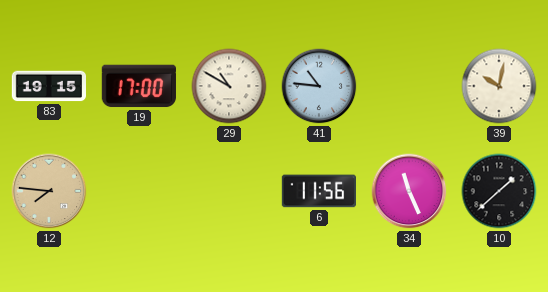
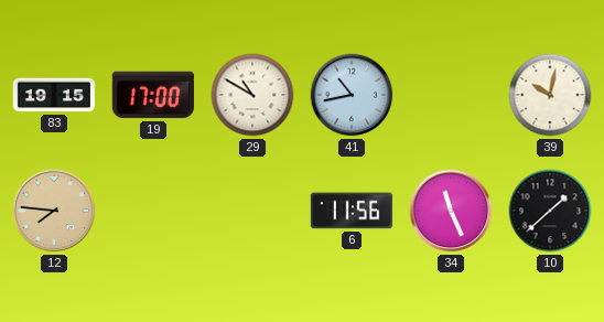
41: 10:46 -> 10:43 (352, 95)
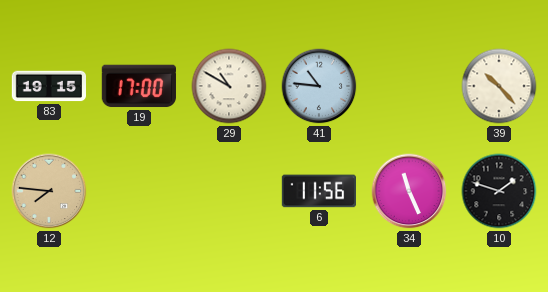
41: 10:43 -> 10:46 (319, 86)
39: 10:02 -> 10:23 (499, 86)
10: 1:38 -> 1:48 (499, 191)
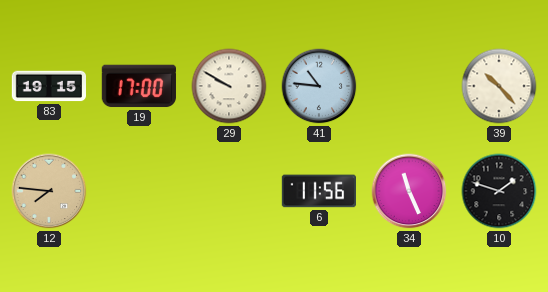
29: 10:50 -> 9:50 (229, 86)
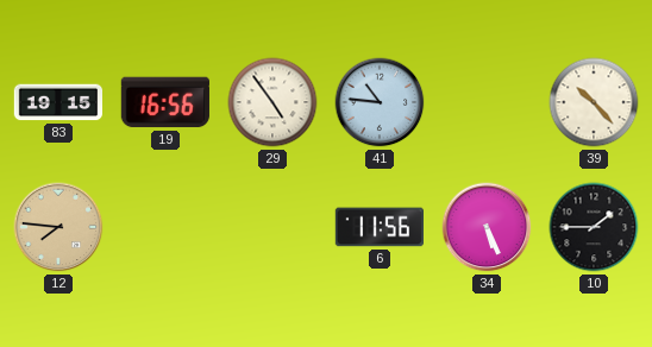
19: 17:00 -> 16:56 (165, 102)
29: 9:50 -> 4:54 (272, 102)
34: 11:26 -> 5:26 (487, 227)
10: 1:48 -> 1:45 (594, 227)
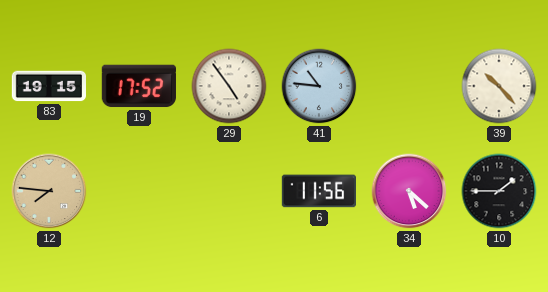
19: 16:56 -> 17:52 (139, 86)
34: 5:26 -> 5:22 (409, 191)
